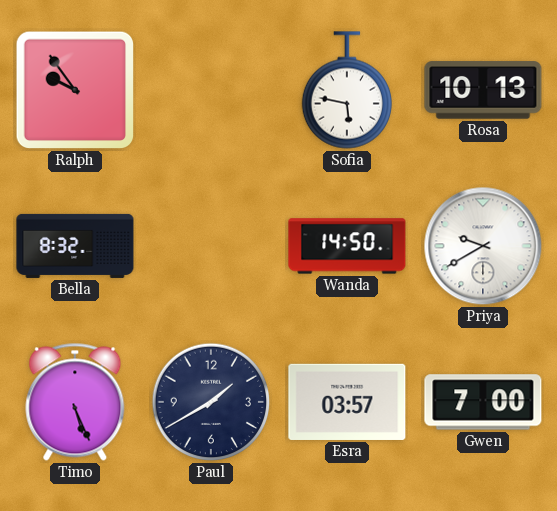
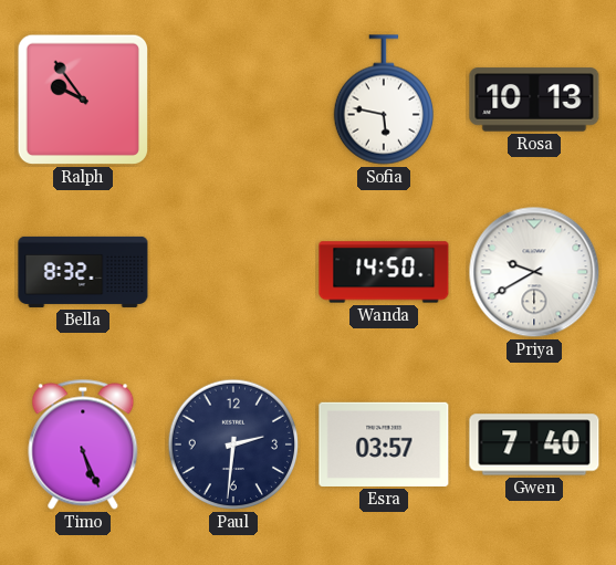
Paul: 1:40 -> 2:31 (233, 444)
Gwen: 7:00 -> 7:40 (534, 444)
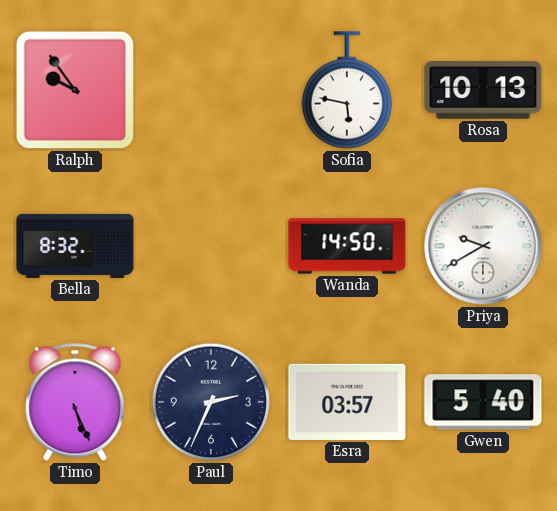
Paul: 2:31 -> 2:34 (211, 402)
Gwen: 7:40 -> 5:40 (483, 402)
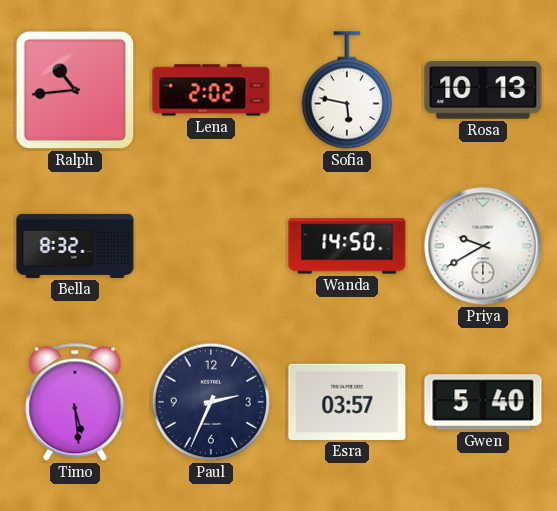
Ralph: 9:54 -> 10:44 (75, 90)
Lena: none -> 2:02 (211, 90)
Timo: 5:26 -> 5:29 (75, 402)
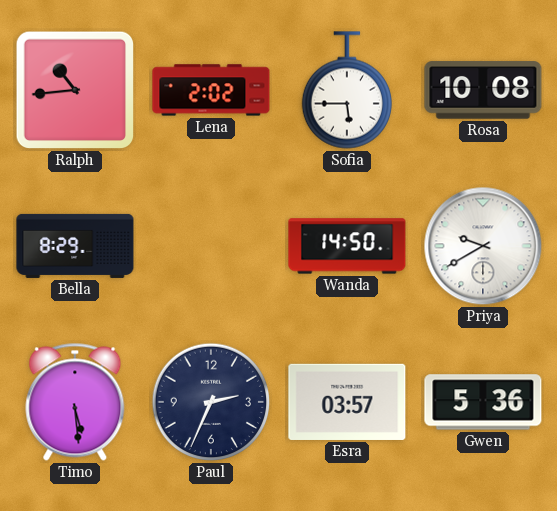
Sofia: 5:47 -> 5:45 (346, 90)
Rosa: 10:13 -> 10:08 (483, 90)
Bella: 8:32 -> 8:29 (75, 246)
Gwen: 5:40 -> 5:36 (483, 402)
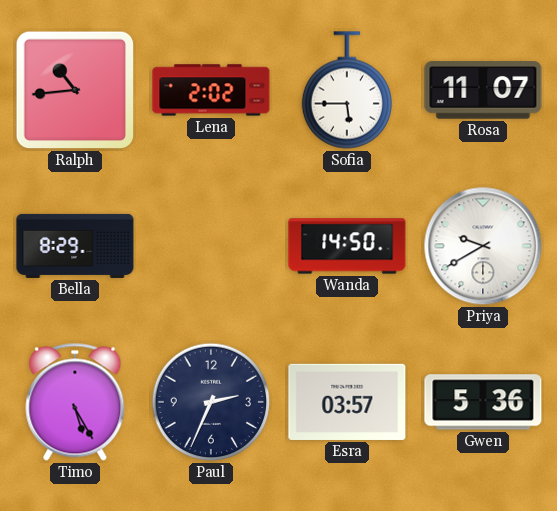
Rosa: 10:08 -> 11:07 (483, 90)
Timo: 5:29 -> 5:25 (75, 402)
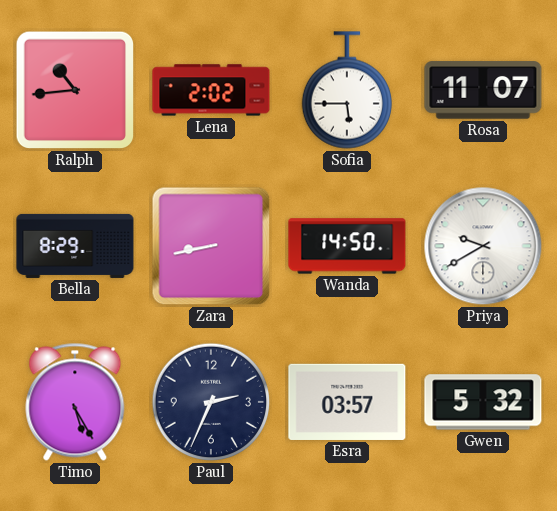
Zara: none -> 8:43 (211, 246)
Gwen: 5:36 -> 5:32 (483, 402)
